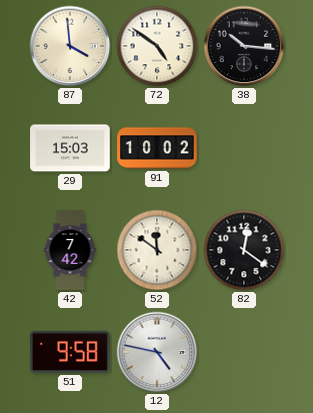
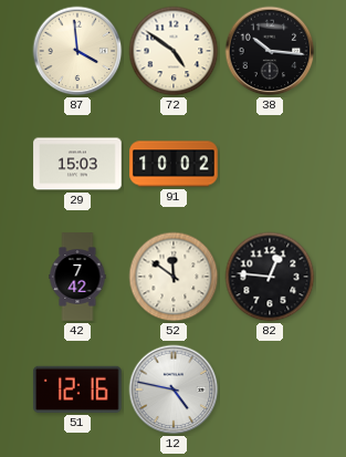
82: 12:21 -> 12:46 (270, 277)
51: 9:58 -> 12:16 (77, 390)
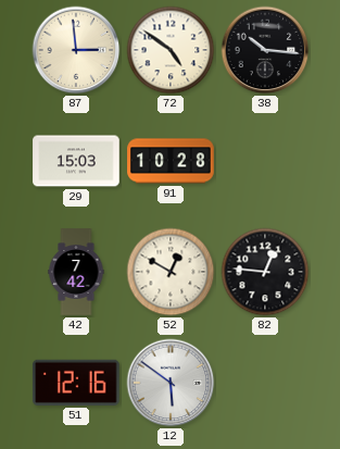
87: 3:59 -> 2:59 (76, 50)
91: 10:02 -> 10:28 (171, 161)
52: 11:51 -> 12:50 (171, 272)
12: 4:47 -> 5:51 (171, 383)
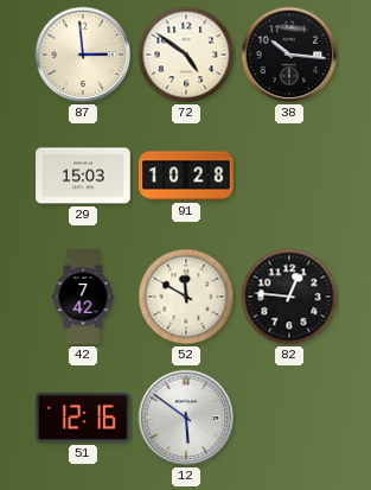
52: 12:50 -> 11:50 (186, 297)
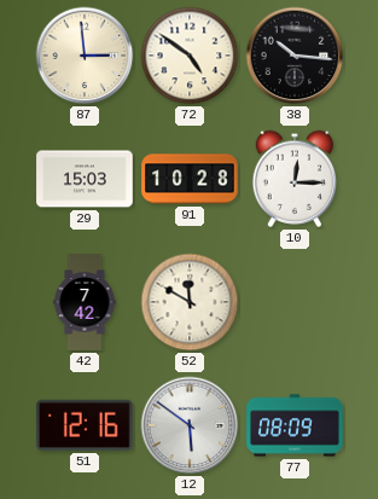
10: none -> 12:15 (295, 179)
82: 12:46 -> none (289, 297)
77: none -> 08:09 (295, 425)
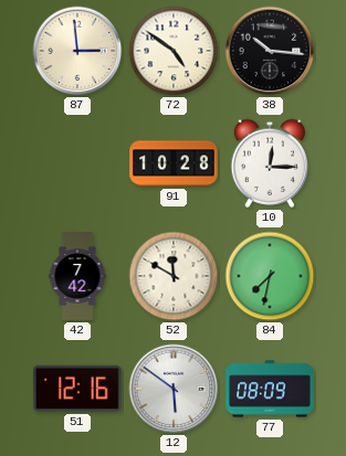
29: 15:03 -> none (85, 179)
84: none -> 7:32 (270, 276)
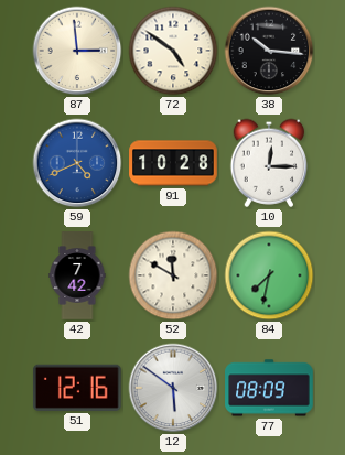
59: none -> 4:41 (77, 163)
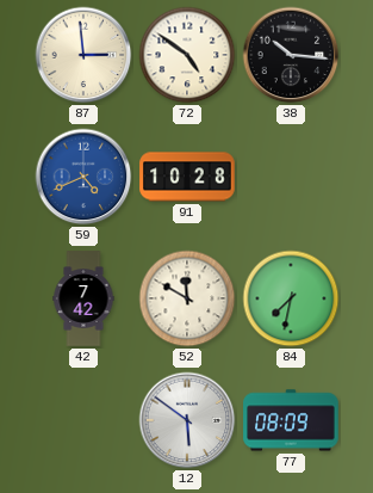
10: 12:15 -> none (269, 163)
51: 12:16 -> none (77, 388)
